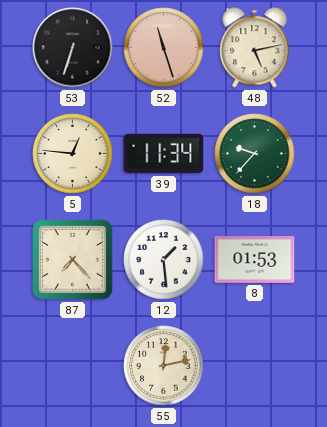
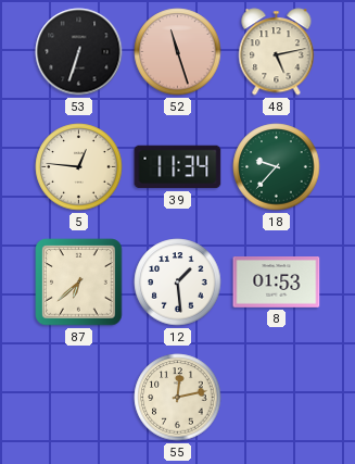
87: 7:23 -> 6:38 (79, 283)
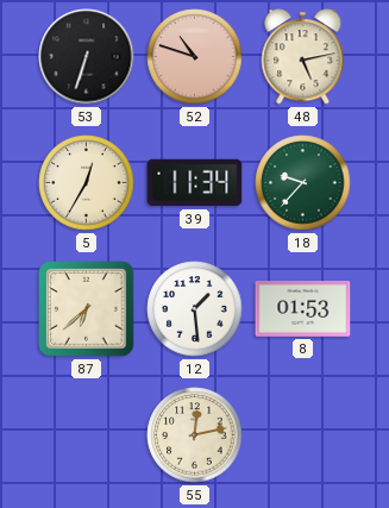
52: 11:27 -> 10:48 (195, 57)
5: 12:46 -> 12:35 (87, 183)
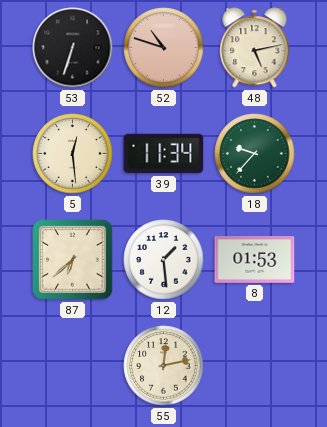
5: 12:35 -> 12:29 (73, 154)
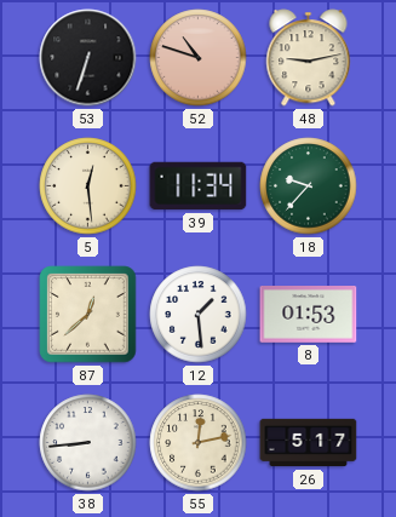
48: 5:13 -> 9:13 (309, 58)
87: 6:38 -> 12:38 (88, 315)
38: none -> 8:44 (88, 443)
26: none -> 5:17 (309, 443)
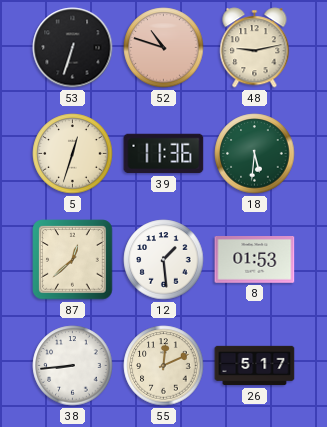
5: 12:29 -> 12:33 (73, 154)
39: 11:34 -> 11:36 (164, 154)
18: 9:37 -> 5:31 (255, 154)
55: 12:13 -> 12:11 (164, 366)
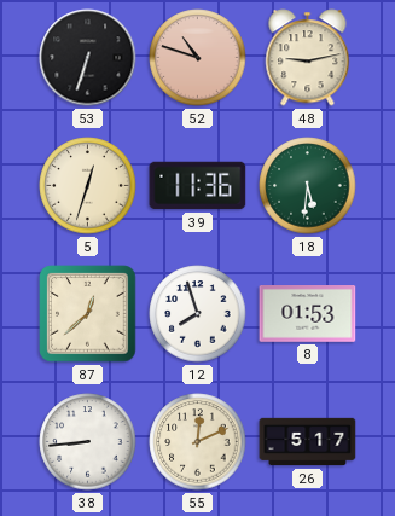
12: 1:29 -> 7:57 (198, 314)
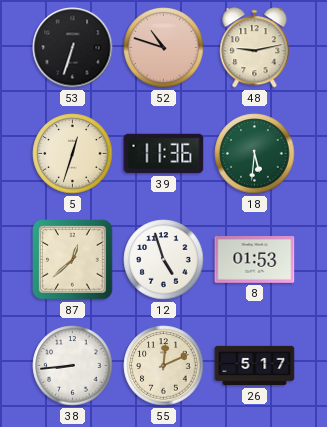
12: 7:57 -> 4:57 (164, 260)
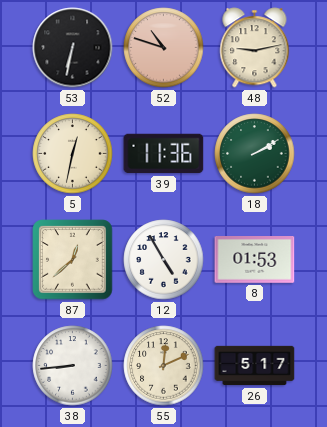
53: 6:33 -> 6:32 (73, 48)
5: 12:33 -> 12:32 (73, 154)
18: 5:31 -> 2:10 (255, 154)
12: 4:57 -> 4:55 (164, 260)
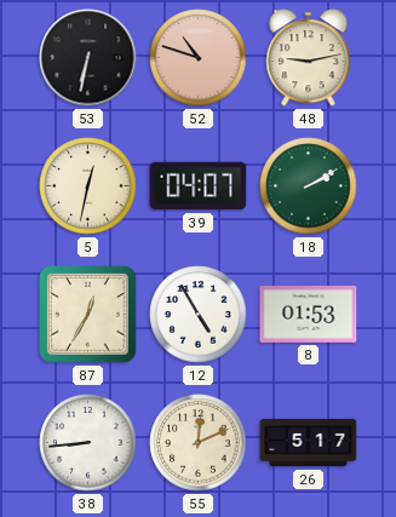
39: 11:36 -> 04:07 (199, 186)
87: 12:38 -> 12:35 (88, 315)
